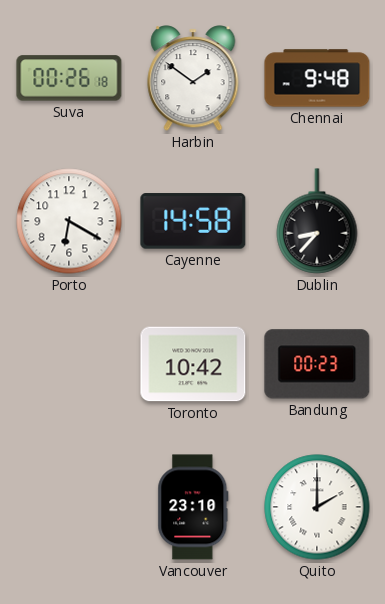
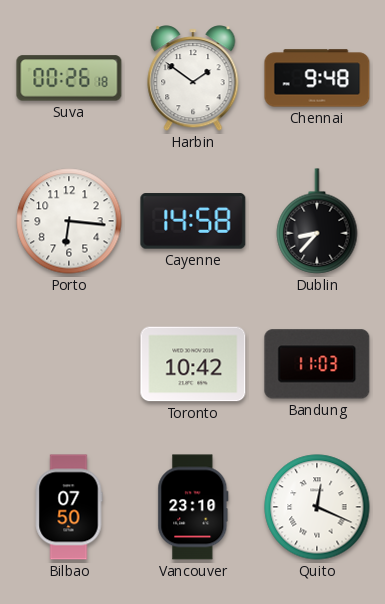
Porto: 6:20 -> 6:16 (69, 221)
Bandung: 00:23 -> 11:03 (317, 364)
Bilbao: none -> 07:50 (69, 507)
Quito: 2:00 -> 12:19 (317, 507)
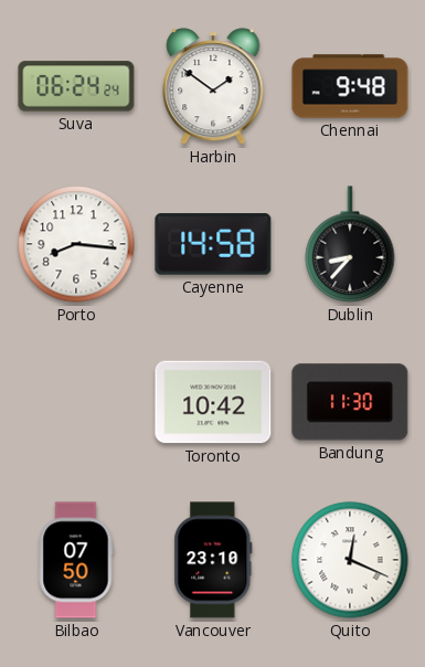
Suva: 00:26 -> 06:24 (76, 86)
Porto: 6:16 -> 8:16 (76, 244)
Bandung: 11:03 -> 11:30 (350, 402)
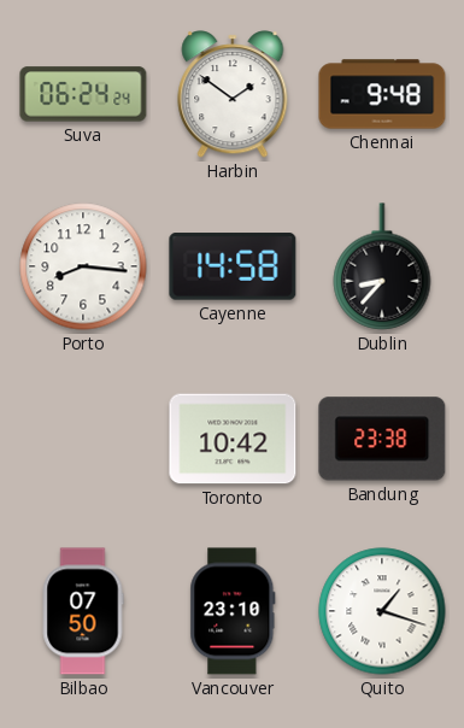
Bandung: 11:30 -> 23:38 (382, 439)
Quito: 12:19 -> 1:18 (382, 611)
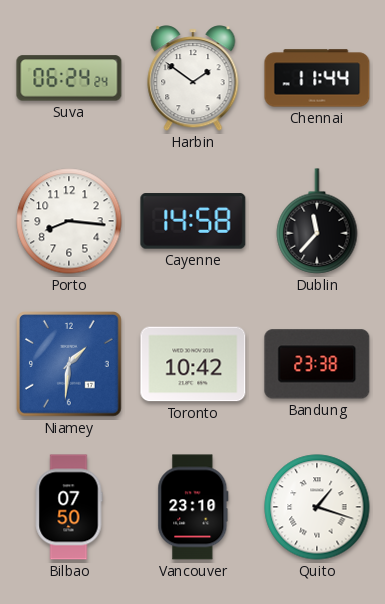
Chennai: 9:48 -> 11:44 (317, 78)
Dublin: 8:37 -> 11:37 (317, 221)
Niamey: none -> 1:31 (70, 365)
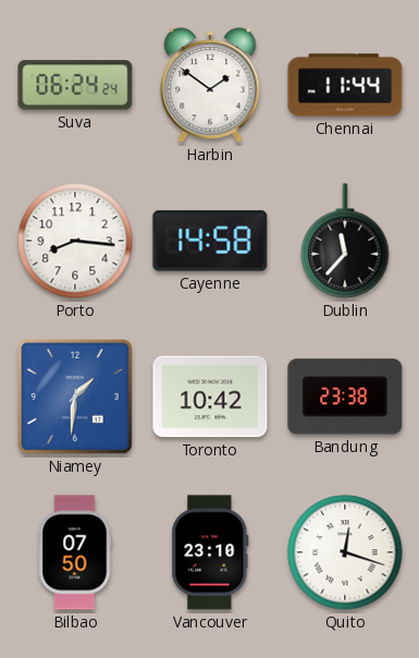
Quito: 1:18 -> 12:18 (345, 552)
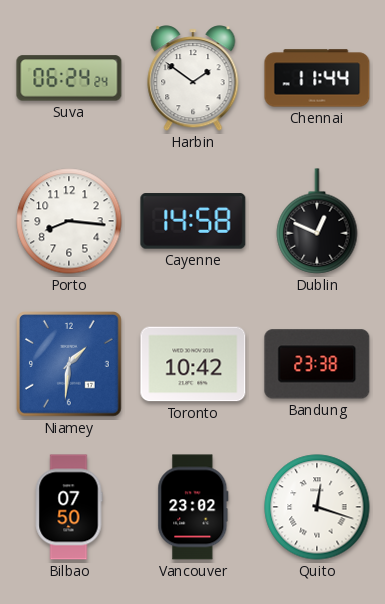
Dublin: 11:37 -> 12:49 (317, 221)
Vancouver: 23:10 -> 23:02 (193, 507)
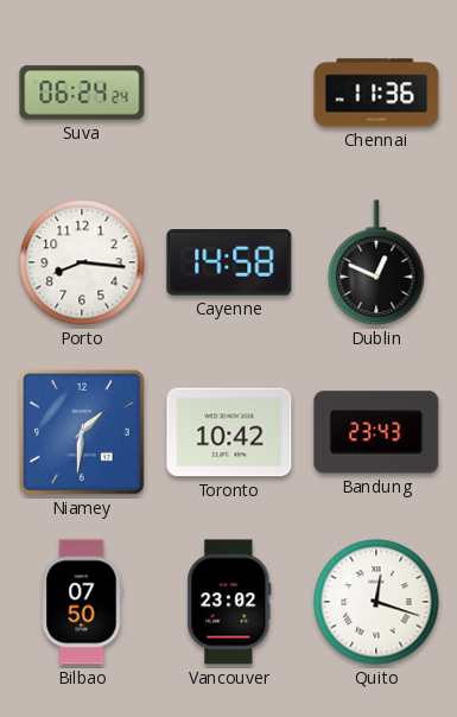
Harbin: 1:51 -> none (193, 78)
Chennai: 11:44 -> 11:36 (376, 93)
Bandung: 23:38 -> 23:43 (376, 432)
